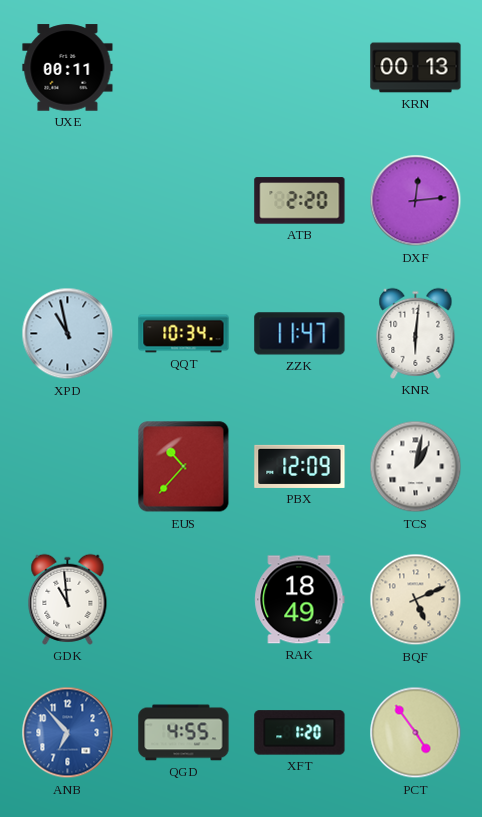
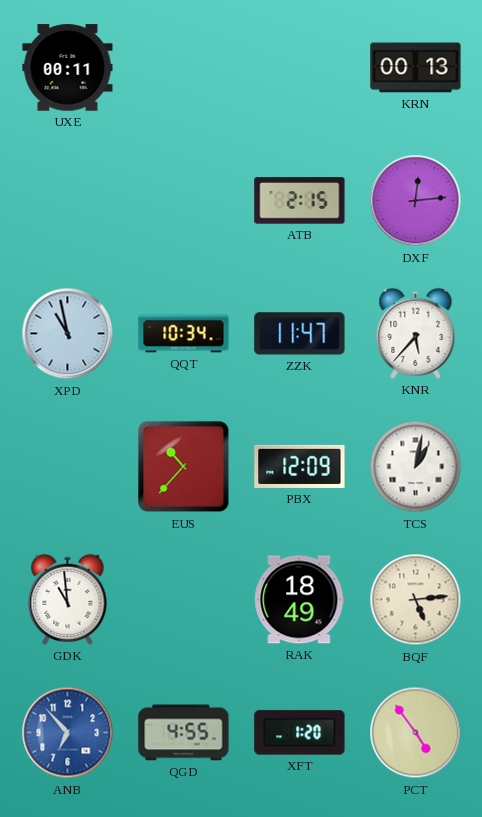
ATB: 2:20 -> 2:15 (300, 201)
KNR: 6:01 -> 5:37 (416, 333)
BQF: 5:11 -> 5:14 (416, 600)
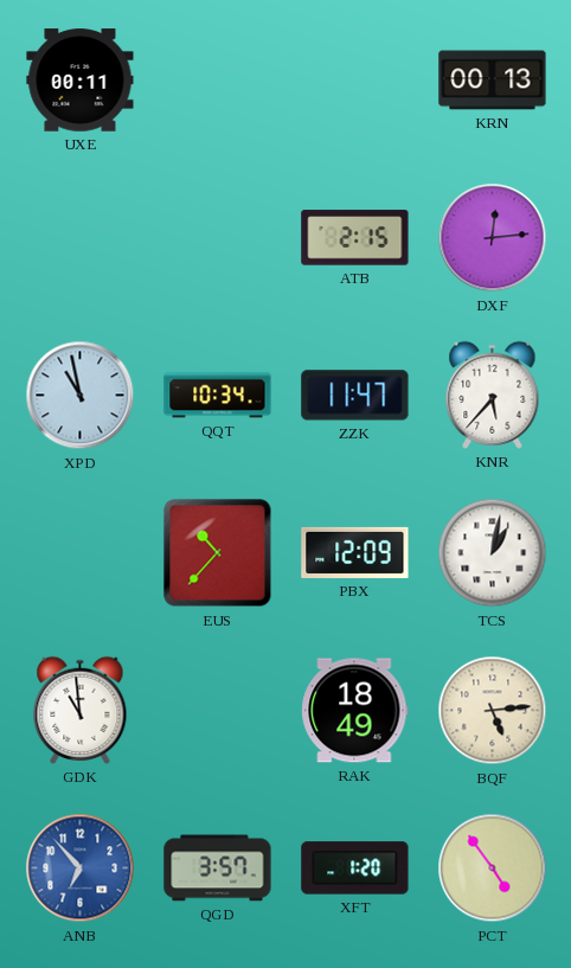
QGD: 4:55 -> 3:57 (218, 868)
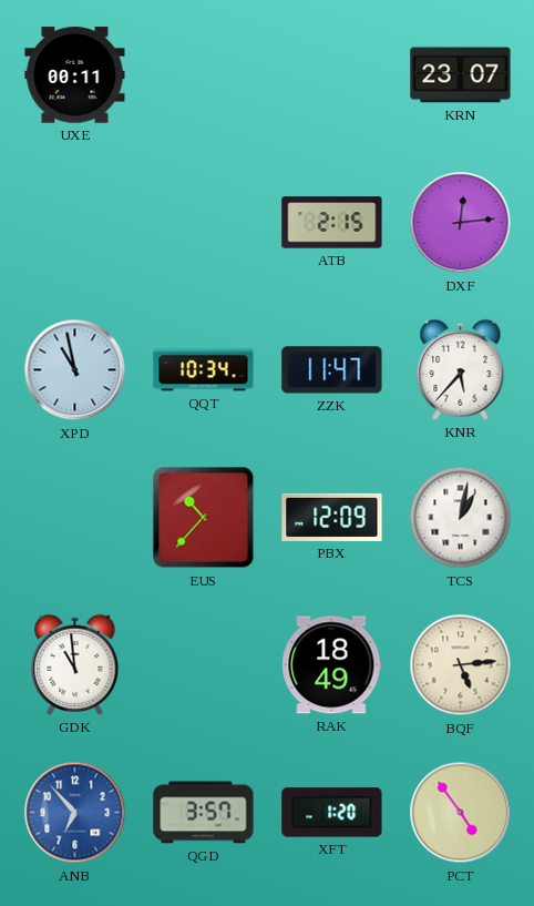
KRN: 00:13 -> 23:07 (461, 75)
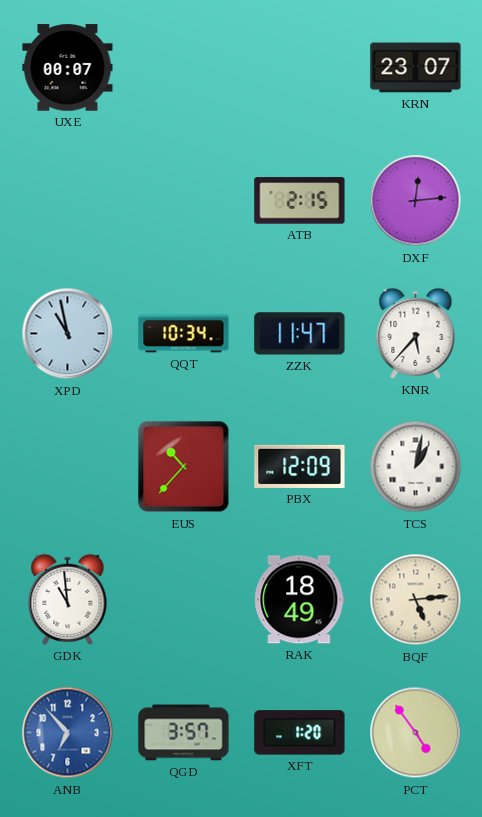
UXE: 00:11 -> 00:07 (68, 68)
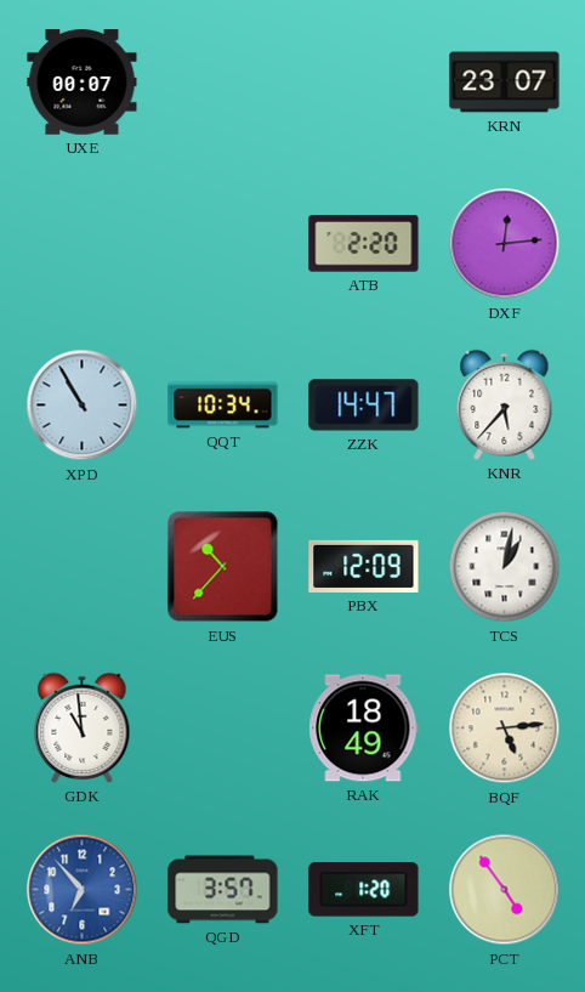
ATB: 2:15 -> 2:20 (364, 244)
XPD: 10:58 -> 10:55 (83, 406)
ZZK: 11:47 -> 14:47 (364, 406)
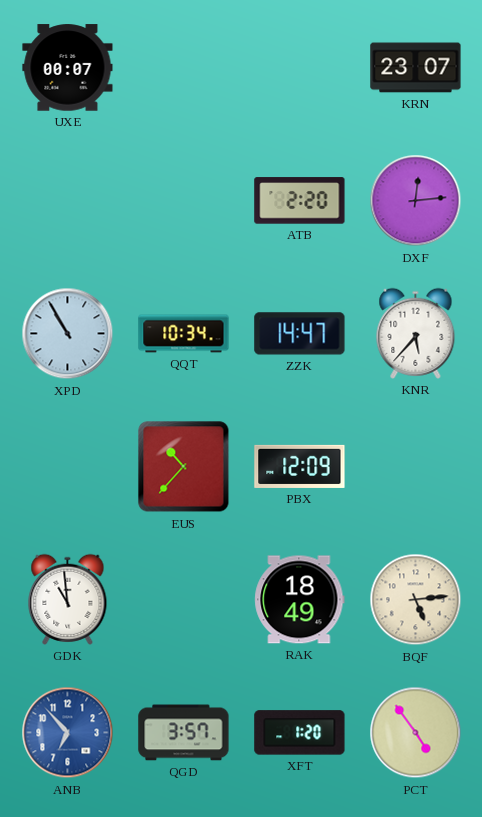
TCS: 1:02 -> none (505, 567)
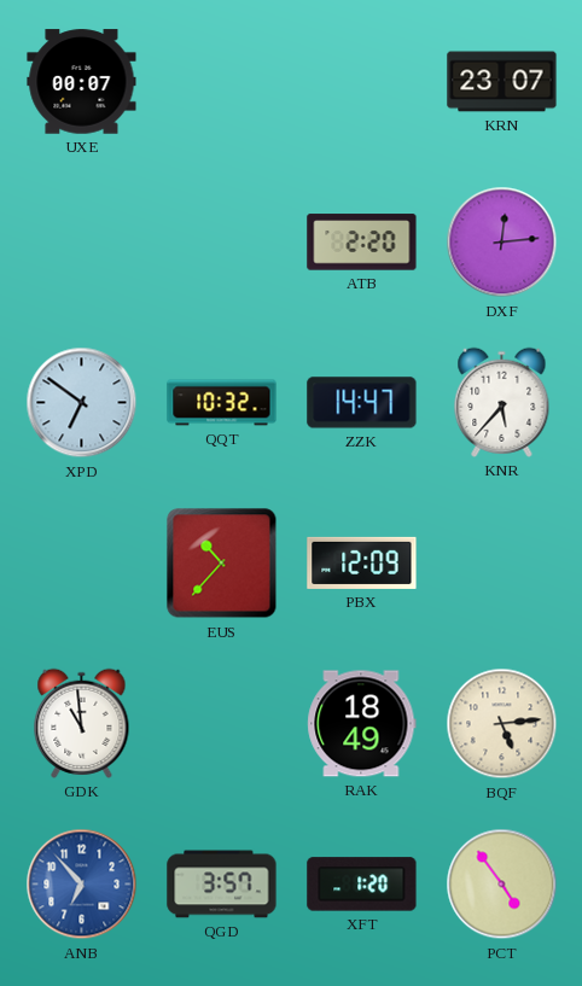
XPD: 10:55 -> 6:51 (82, 403)
QQT: 10:34 -> 10:32 (222, 403)
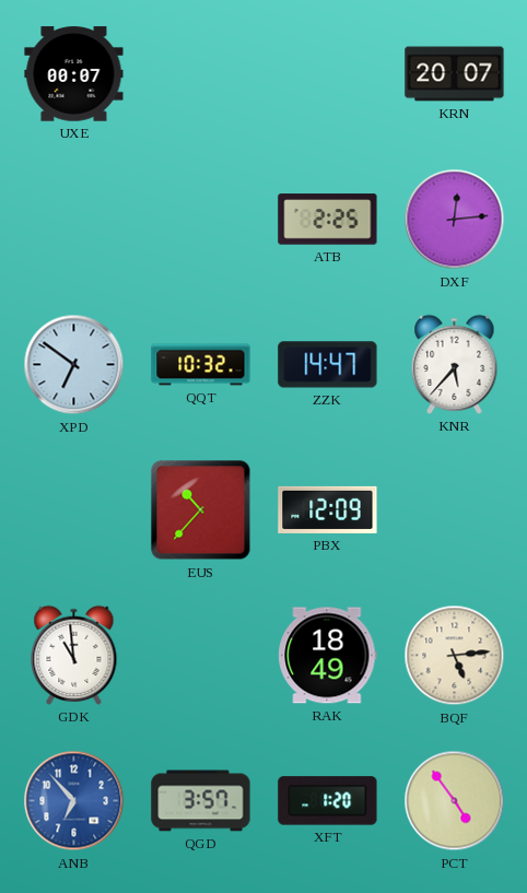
KRN: 23:07 -> 20:07 (455, 74)
ATB: 2:20 -> 2:25 (328, 220)
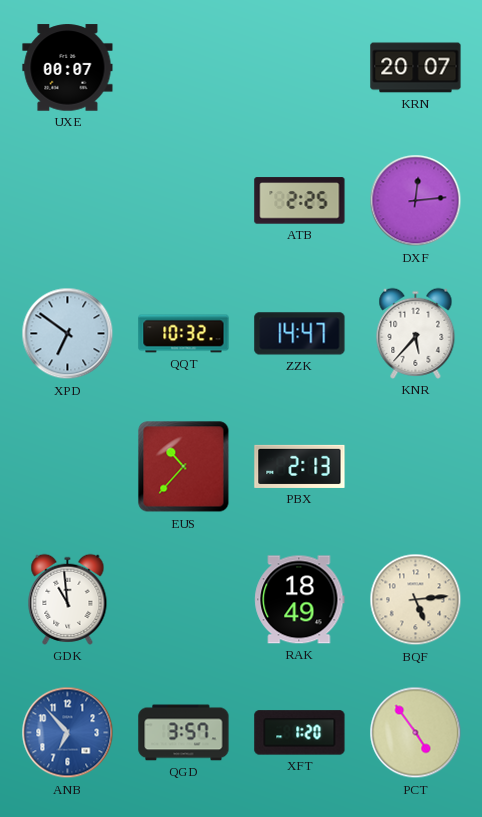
PBX: 12:09 -> 2:13 (300, 466)
